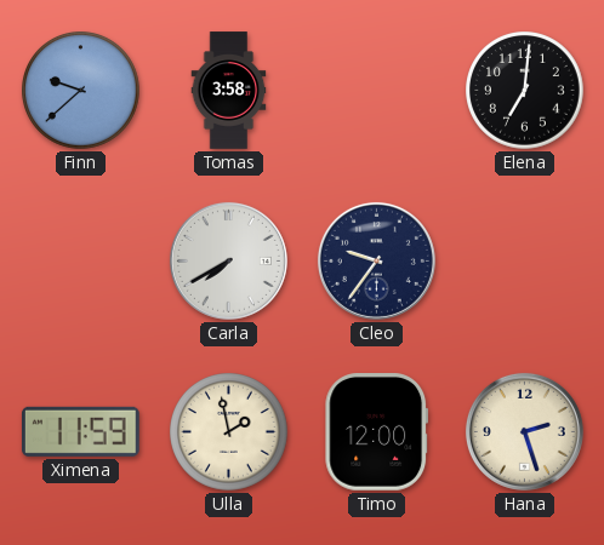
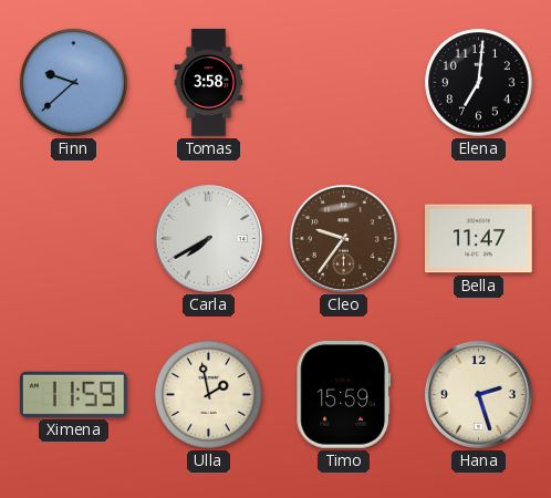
Cleo dial: navy -> brown (343, 238)
Bella: none -> 11:47 (479, 239)
Timo: 12:00 -> 15:59 (344, 395)
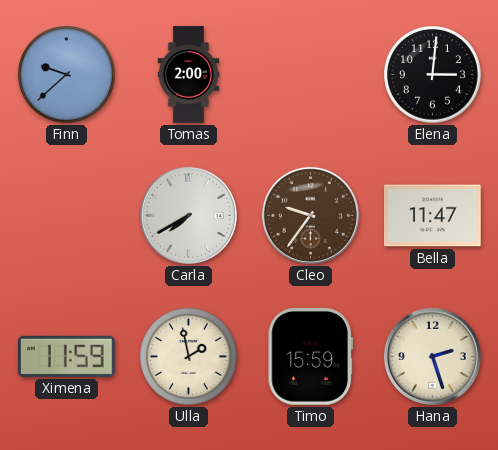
Tomas: 3:58 -> 2:00 (189, 75)
Elena: 7:01 -> 3:01 (433, 75)
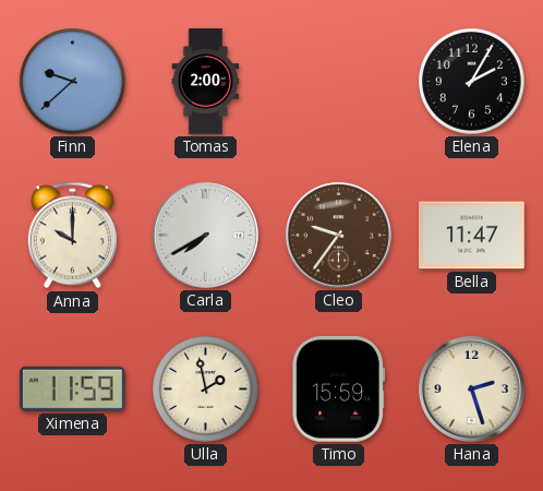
Elena: 3:01 -> 2:05 (472, 82)
Anna: none -> 10:00 (72, 236)
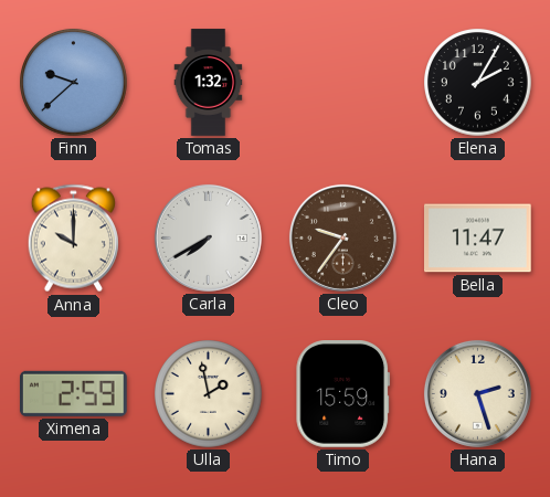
Tomas: 2:00 -> 1:32 (209, 83)
Ximena: 11:59 -> 2:59 (73, 393)
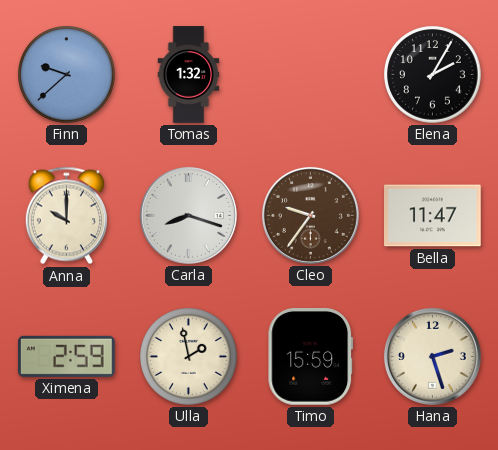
Carla: 7:40 -> 8:18 (188, 215)
